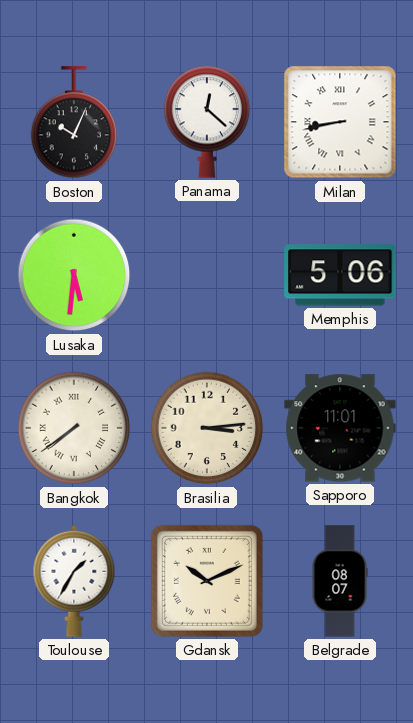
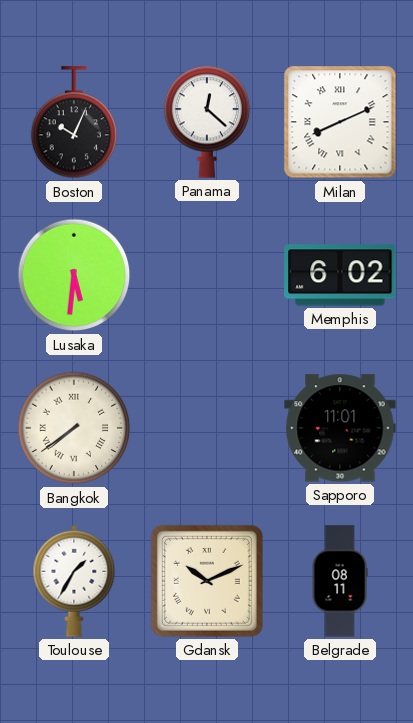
Milan: 8:43 -> 8:11 (340, 122)
Memphis: 5:06 -> 6:02 (340, 275)
Brasilia: 3:14 -> none (207, 428)
Belgrade: 08:07 -> 08:11 (340, 581)
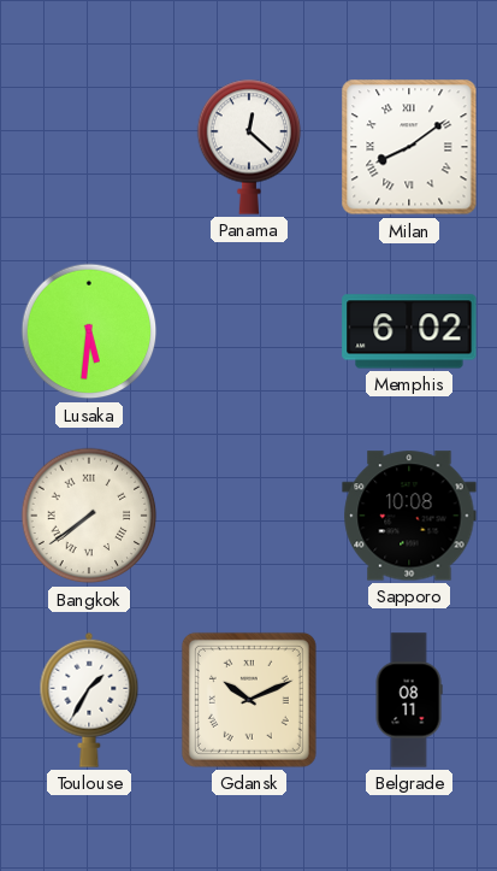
Boston: 10:04 -> none (74, 123)
Milan: 8:11 -> 8:09 (409, 147)
Sapporo: 11:01 -> 10:08 (409, 516)
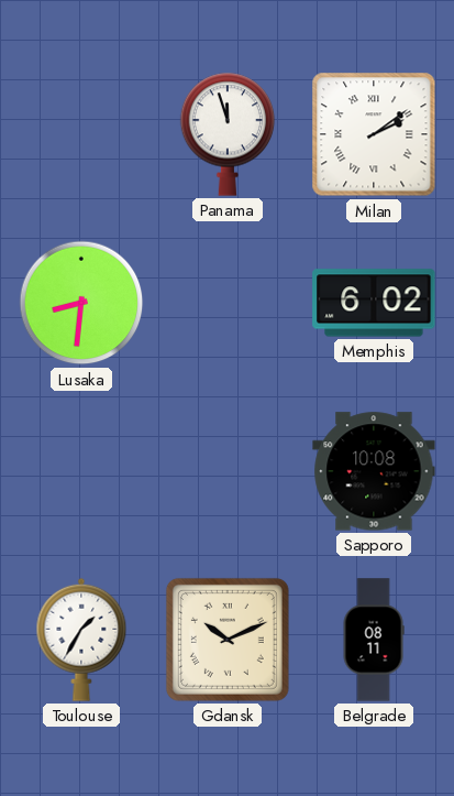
Panama: 12:22 -> 11:57 (228, 134)
Milan: 8:09 -> 2:09 (374, 134)
Lusaka: 5:31 -> 8:31 (81, 303)
Bangkok: 7:39 -> none (89, 516)
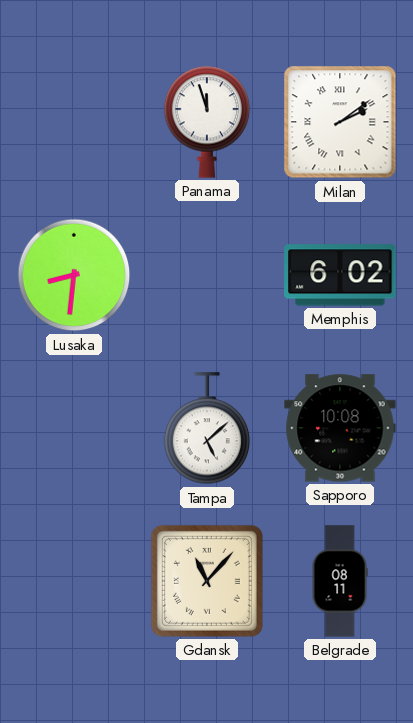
Tampa: none -> 5:08 (207, 429)
Toulouse: 1:35 -> none (81, 640)
Gdansk: 10:11 -> 11:07 (207, 581)
